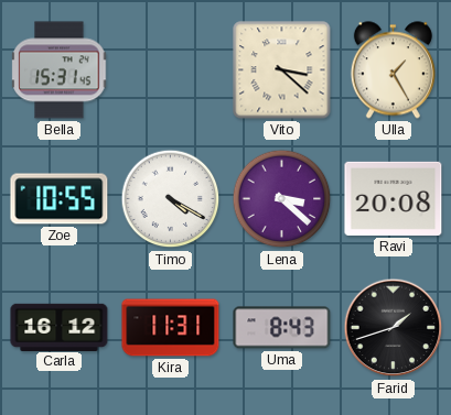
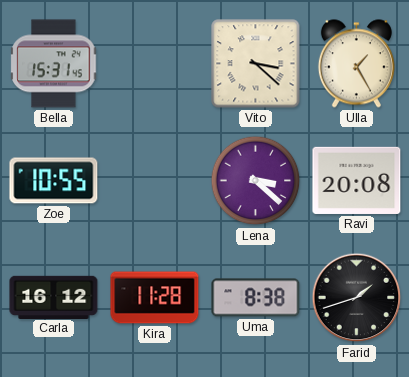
Timo: 4:20 -> none (171, 199)
Kira: 11:31 -> 11:28 (155, 298)
Uma: 8:43 -> 8:38 (256, 298)
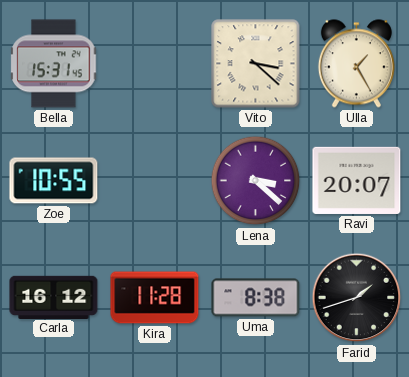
Ravi: 20:08 -> 20:07 (357, 180)
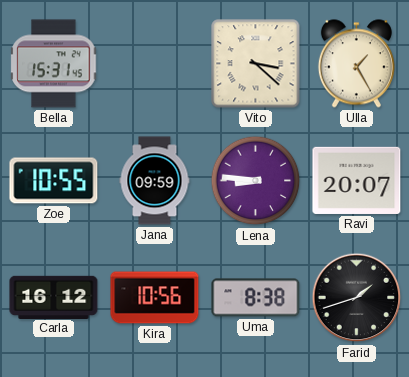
Jana: none -> 09:59 (155, 181)
Lena: 3:22 -> 8:46 (256, 181)
Kira: 11:28 -> 10:56 (155, 298)
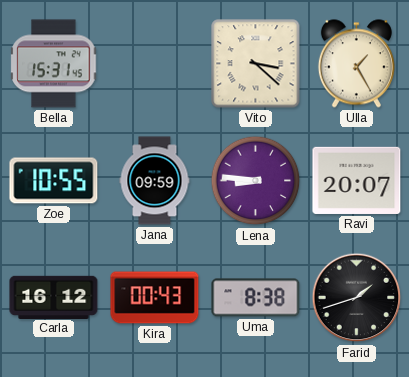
Kira: 10:56 -> 00:43 (155, 298)
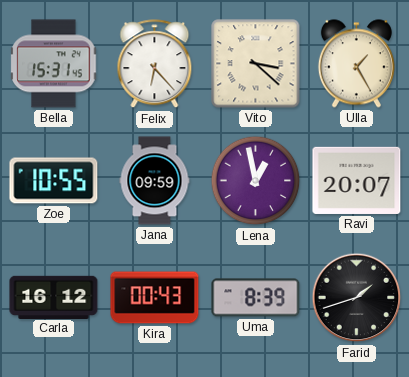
Felix: none -> 6:23 (155, 64)
Lena: 8:46 -> 12:58 (256, 181)
Uma: 8:38 -> 8:39 (256, 298)
